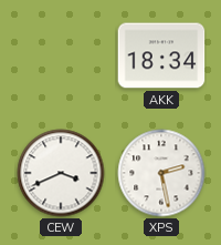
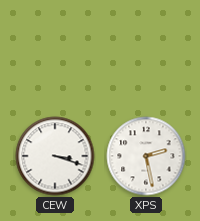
AKK: 18:34 -> none (161, 55)
CEW: 3:41 -> 3:18 (55, 156)
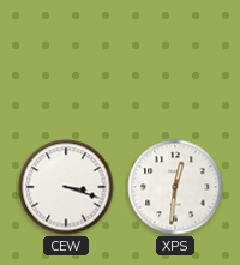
XPS: 2:28 -> 12:31 (175, 187)
